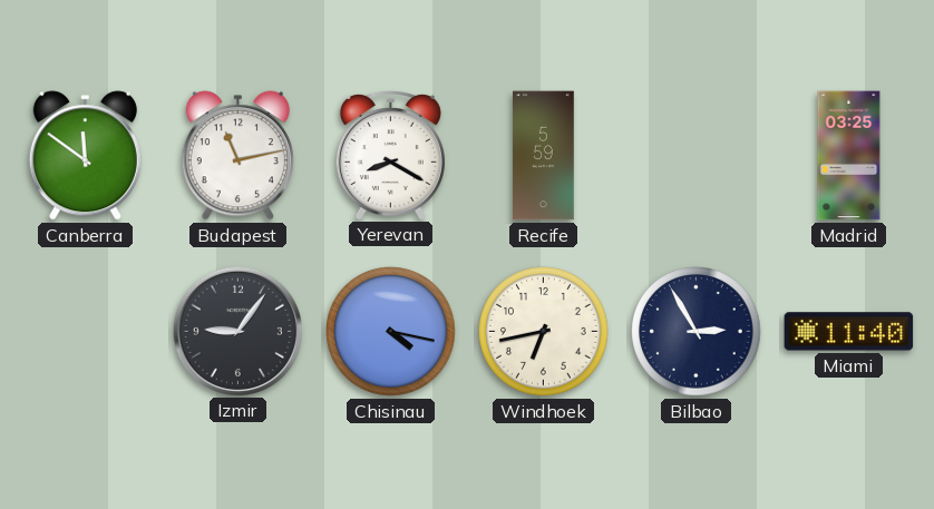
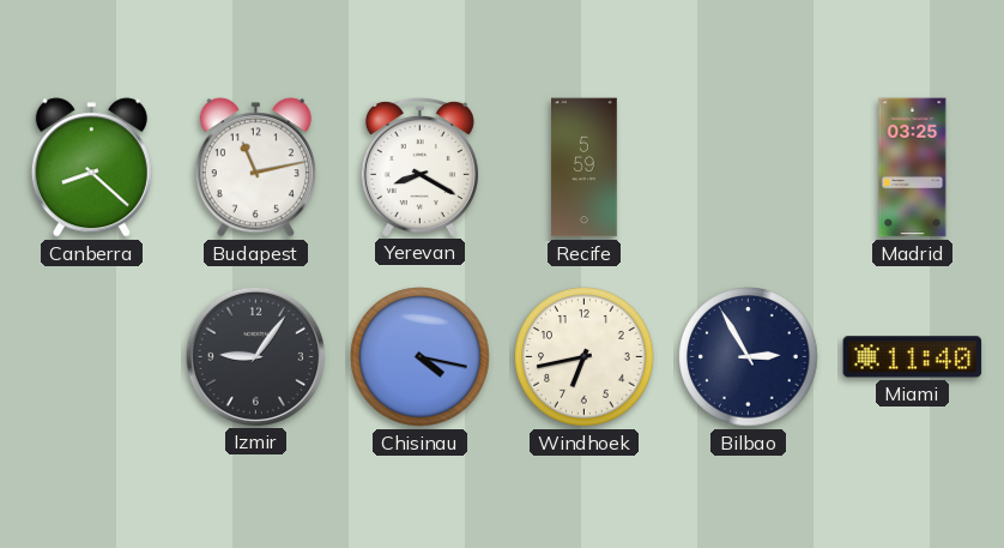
Canberra: 11:51 -> 8:22 (91, 168)
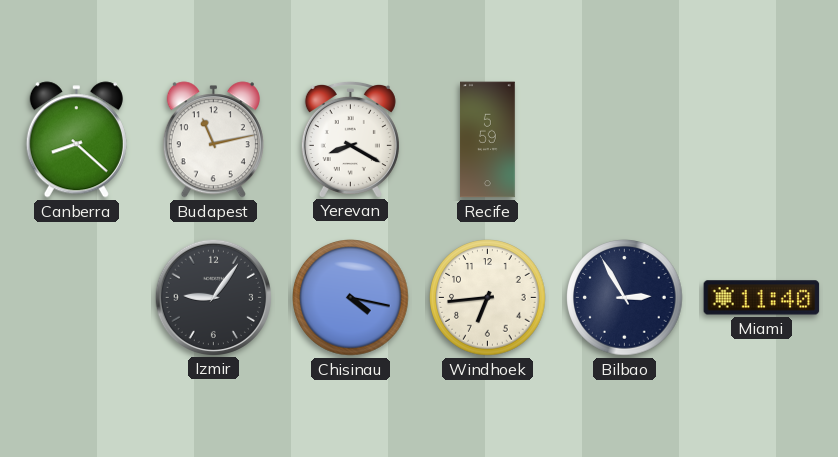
Madrid: 03:25 -> none (913, 168)
Windhoek: 6:43 -> 6:44 (488, 298)
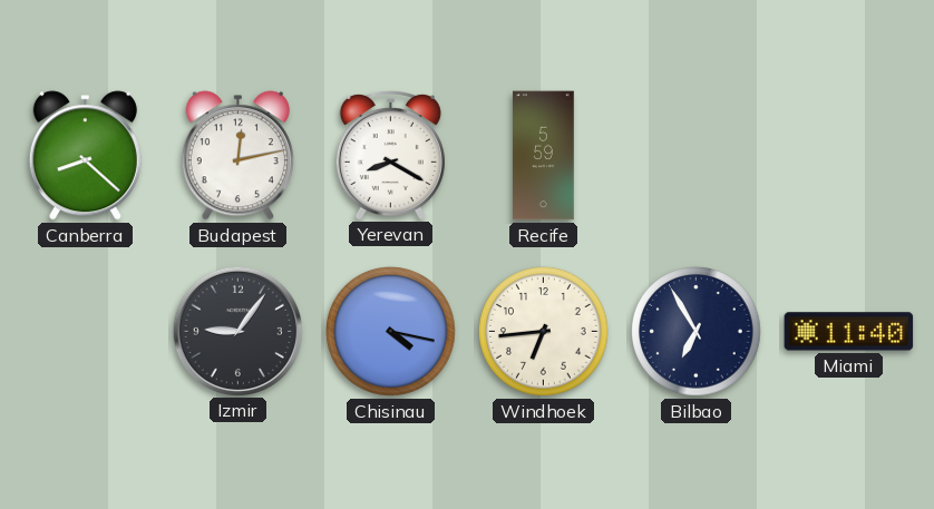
Budapest: 11:13 -> 12:13 (237, 156)
Bilbao: 2:55 -> 6:55 (697, 332)
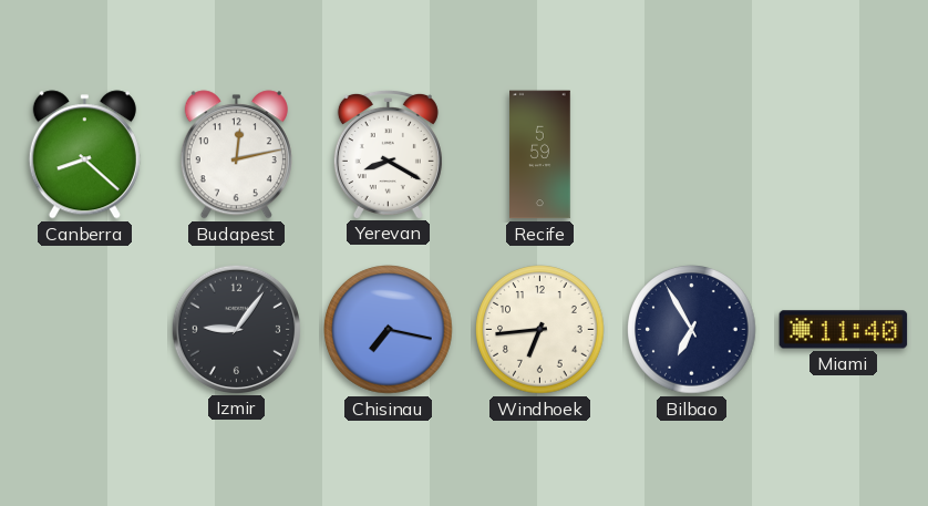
Chisinau: 4:17 -> 7:17 (389, 330)
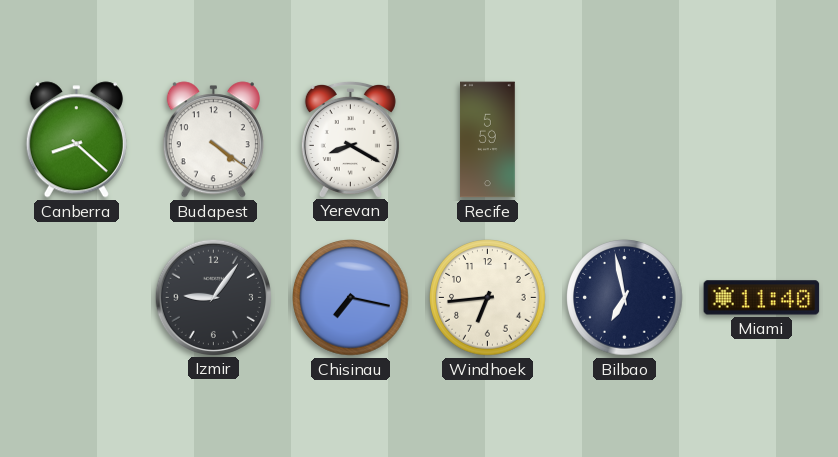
Budapest: 12:13 -> 4:21 (213, 140)
Bilbao: 6:55 -> 6:58 (625, 298)
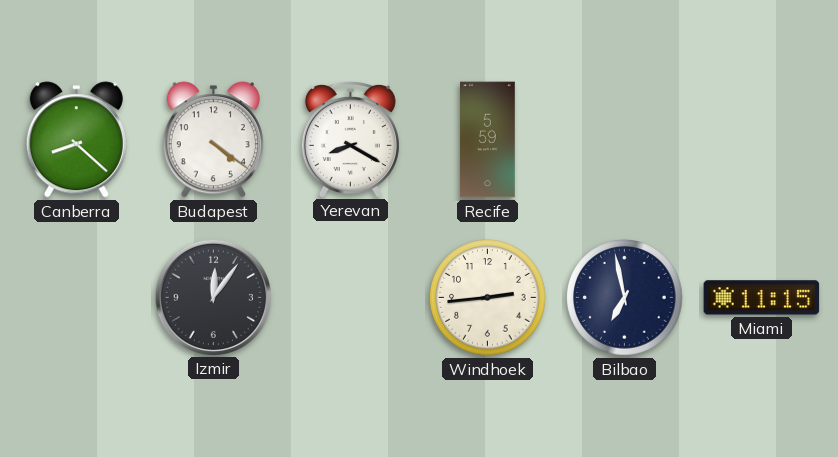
Izmir: 9:06 -> 12:06 (213, 297)
Chisinau: 7:17 -> none (351, 298)
Windhoek: 6:44 -> 2:44 (488, 298)
Miami: 11:40 -> 11:15 (762, 298)
